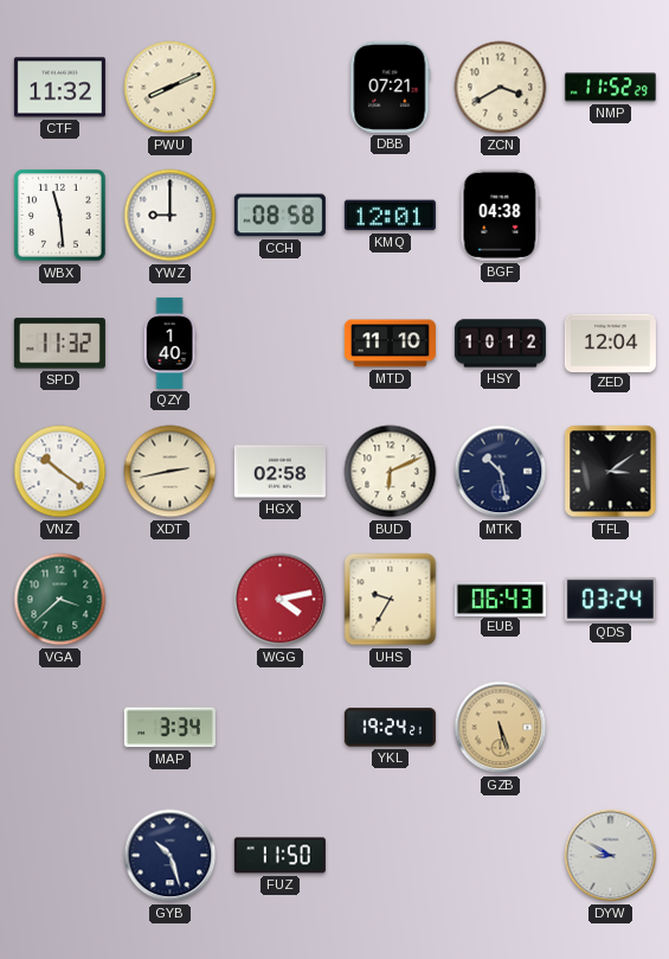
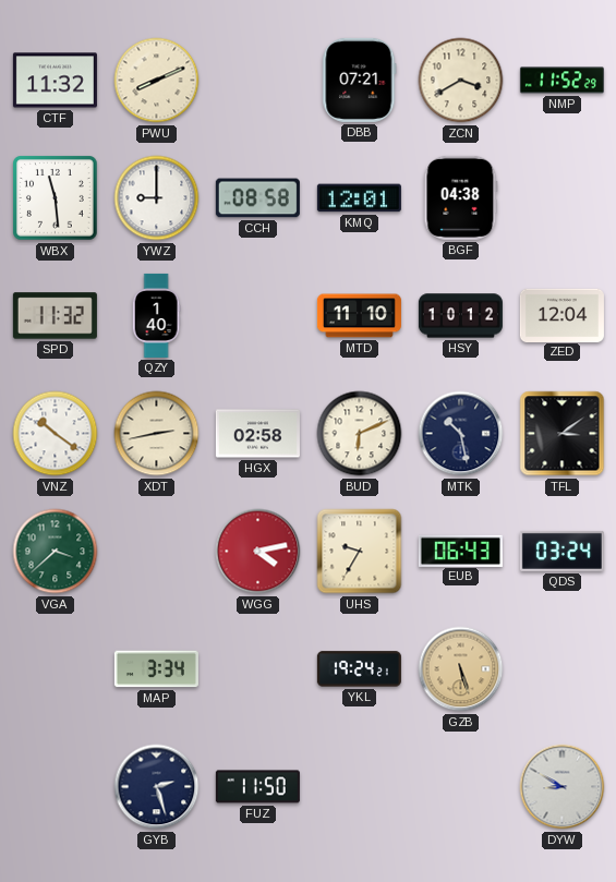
GYB: 10:27 -> 2:27 (157, 787)
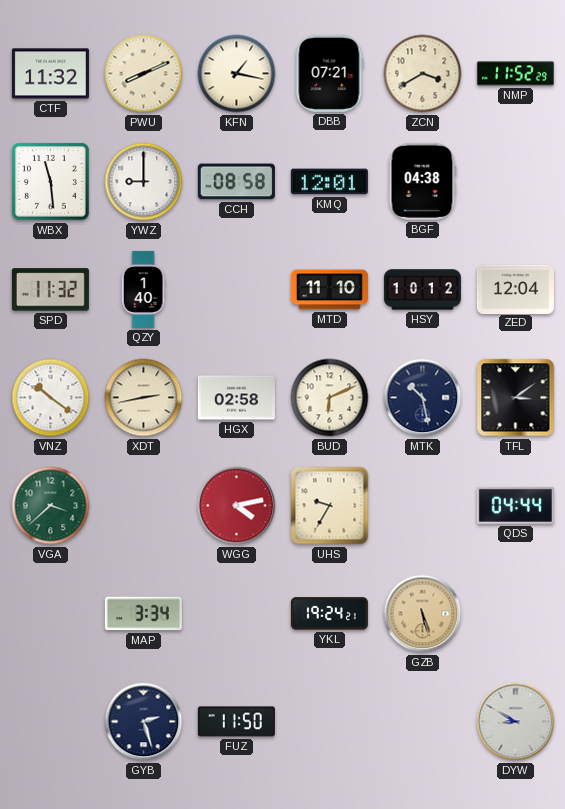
KFN: none -> 1:17 (237, 74)
EUB: 06:43 -> none (460, 551)
QDS: 03:24 -> 04:44 (515, 505)
